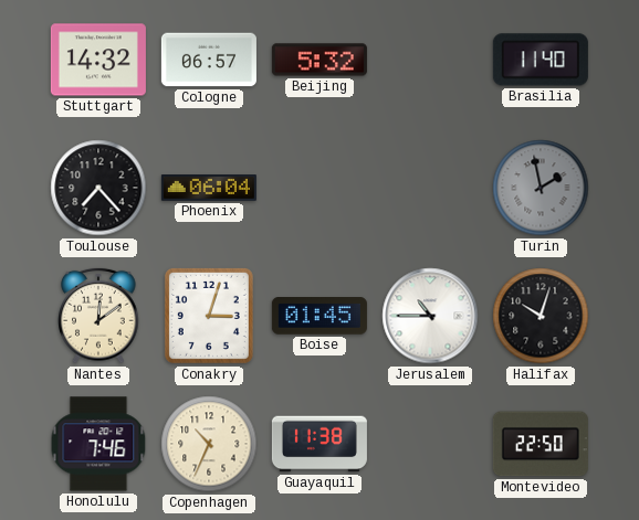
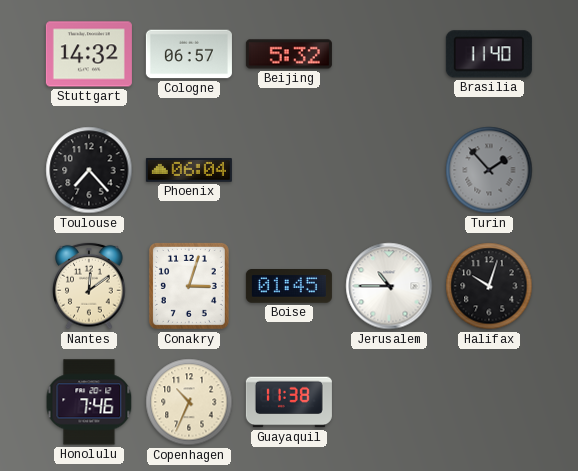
Turin: 1:58 -> 1:53 (489, 170)
Montevideo: 22:50 -> none (541, 444)
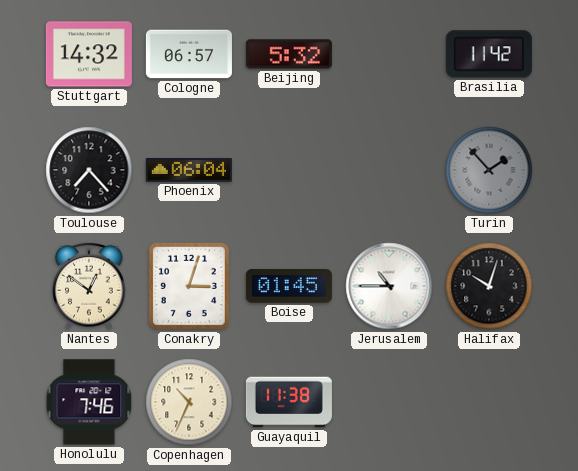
Brasilia: 11:40 -> 11:42 (489, 54)
Nantes: 12:09 -> 12:51 (89, 286)
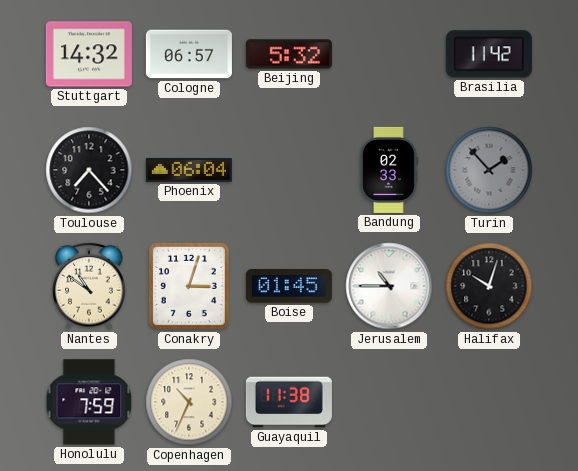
Bandung: none -> 02:33 (389, 170)
Nantes: 12:51 -> 10:51 (89, 286)
Honolulu: 7:46 -> 7:59 (89, 402)
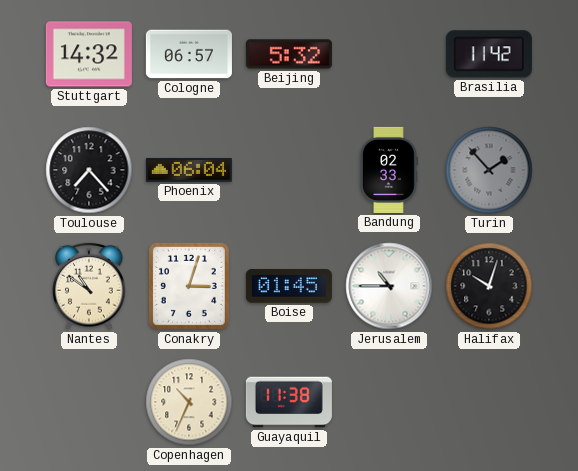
Honolulu: 7:59 -> none (89, 402)
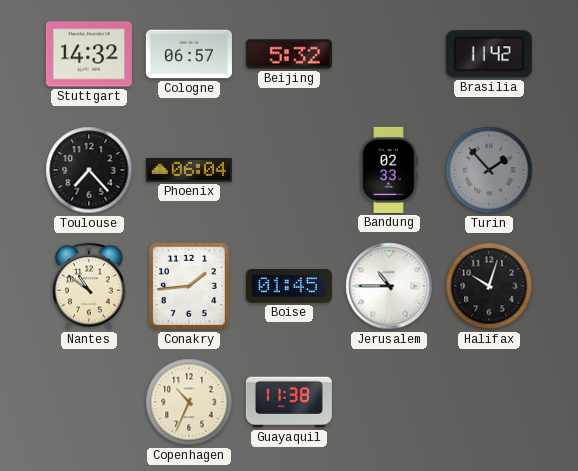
Conakry: 3:03 -> 1:44 (189, 286)
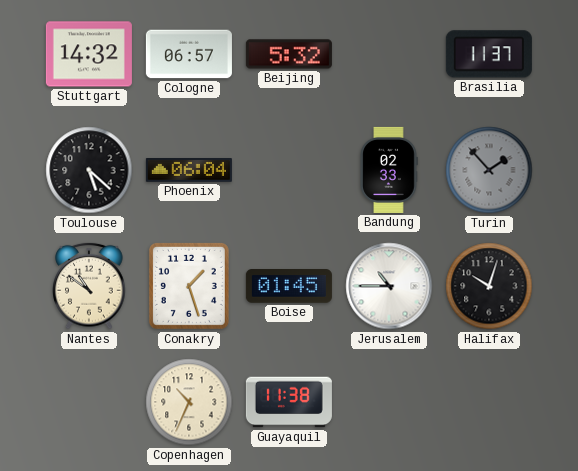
Brasilia: 11:42 -> 11:37 (489, 54)
Toulouse: 7:23 -> 5:22 (89, 170)
Conakry: 1:44 -> 1:27 (189, 286)
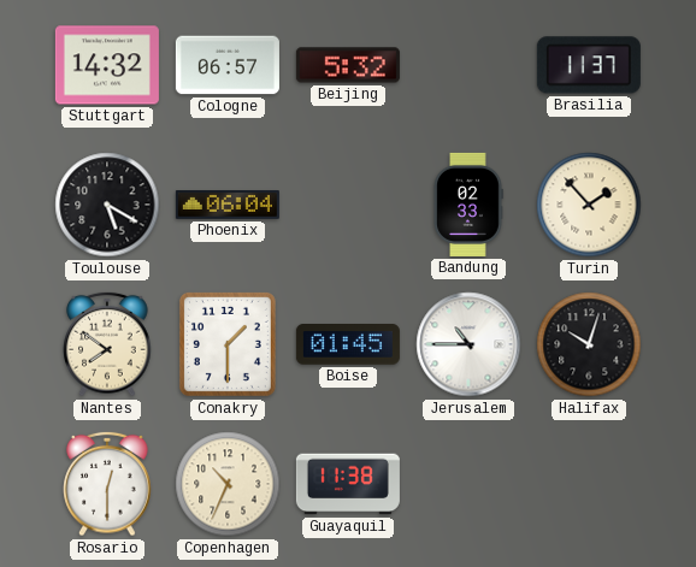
Toulouse: 5:22 -> 5:20 (107, 205)
Turin dial: grey -> cream (589, 205)
Nantes: 10:51 -> 7:51 (107, 344)
Conakry: 1:27 -> 1:30 (228, 344)
Rosario: none -> 12:30 (107, 484)
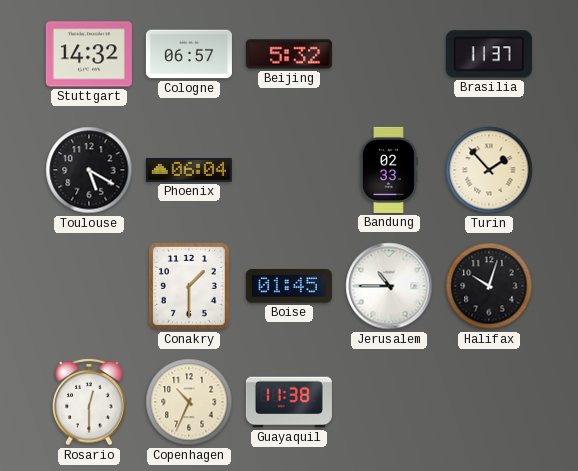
Nantes: 7:51 -> none (107, 344)
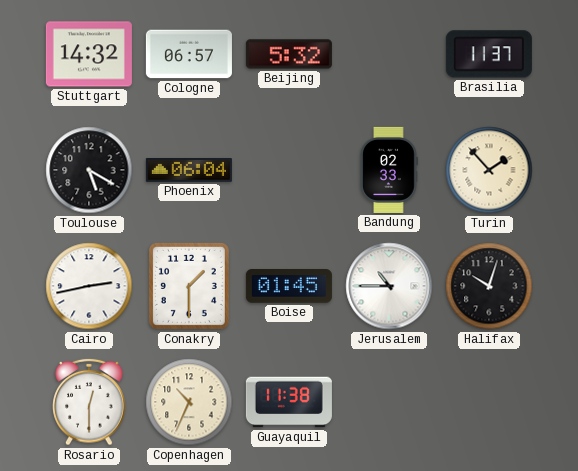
Cairo: none -> 2:43 (89, 286)
